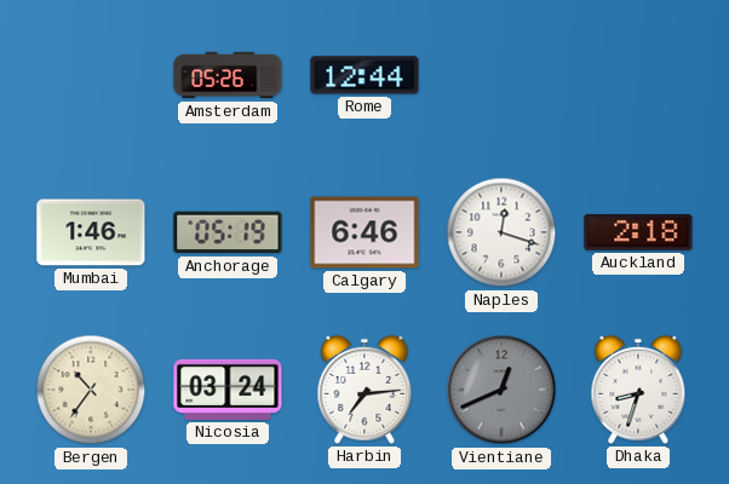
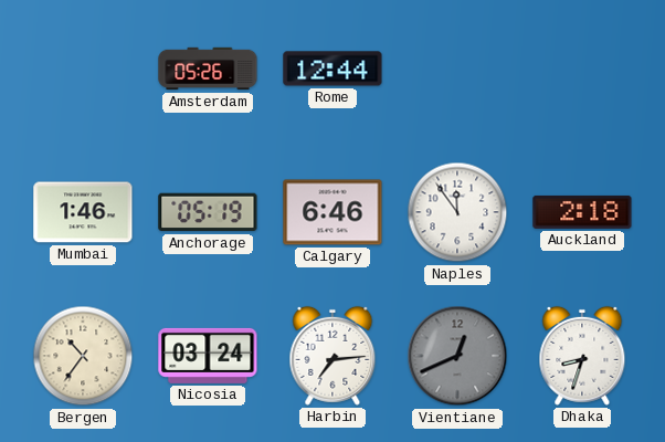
Naples: 12:18 -> 11:54 (457, 212)
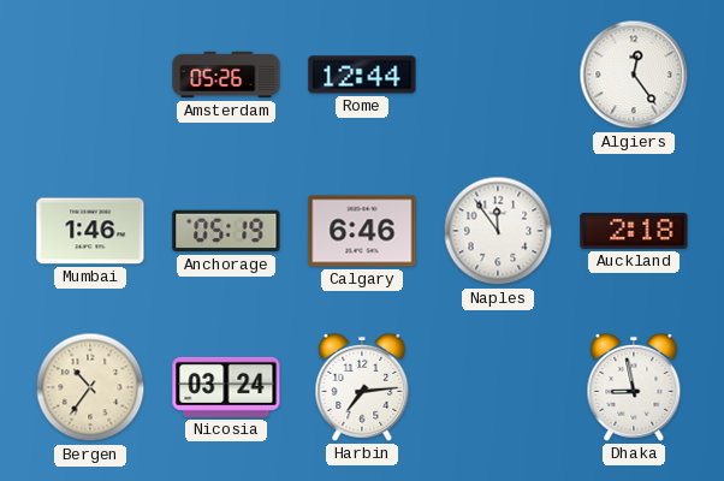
Algiers: none -> 12:24 (634, 75)
Vientiane: 12:41 -> none (457, 356)
Dhaka: 8:33 -> 8:58 (634, 387)
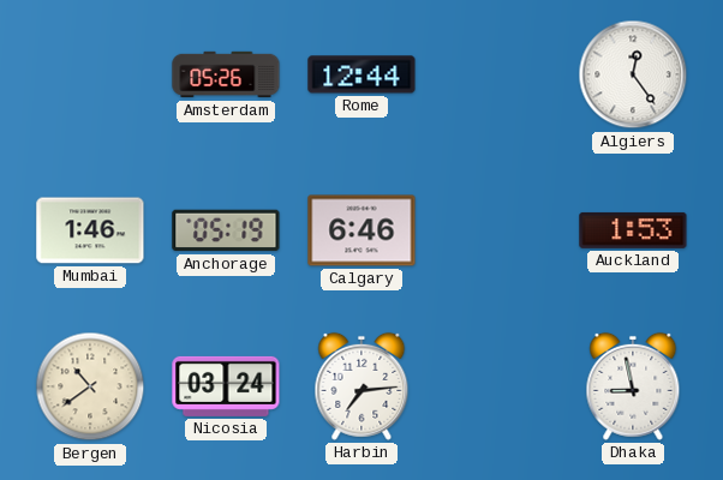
Naples: 11:54 -> none (498, 231)
Auckland: 2:18 -> 1:53 (633, 230)
Bergen: 10:36 -> 10:39 (90, 386)
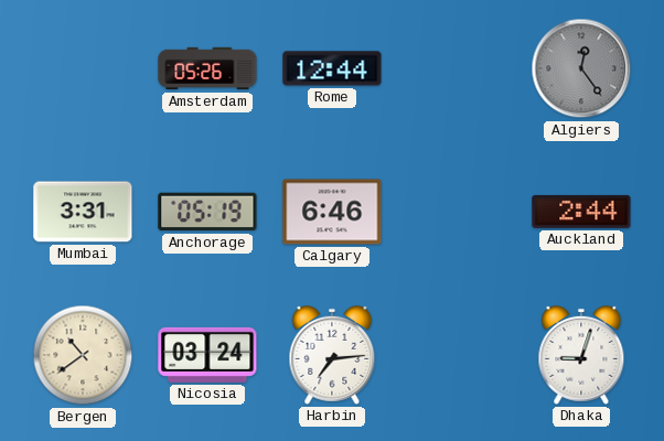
Algiers dial: white -> grey (581, 68)
Mumbai: 1:46 -> 3:31 (83, 212)
Auckland: 1:53 -> 2:44 (581, 212)
Dhaka: 8:58 -> 9:03 (581, 355)
